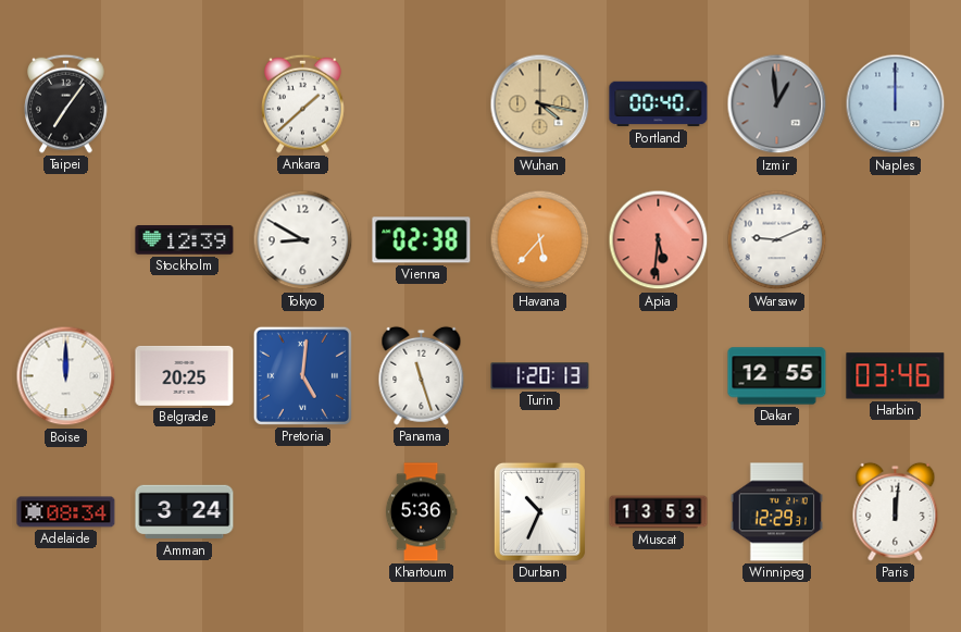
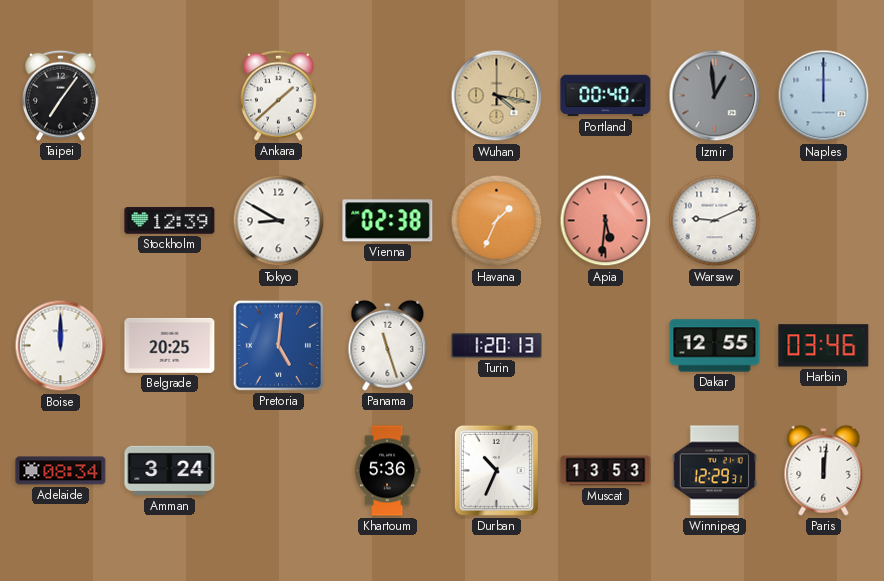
Havana: 5:37 -> 1:34 (497, 221)
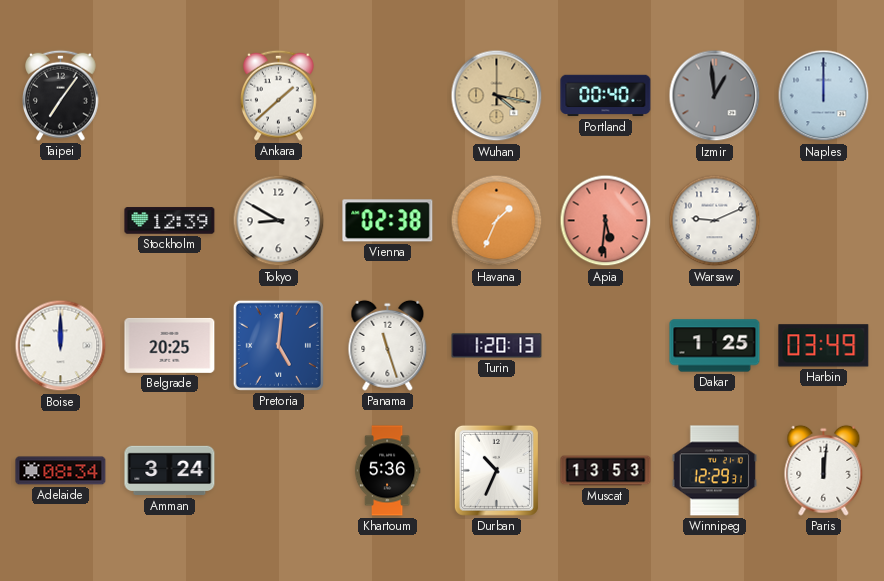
Dakar: 12:55 -> 1:25 (715, 346)
Harbin: 03:46 -> 03:49 (824, 346)
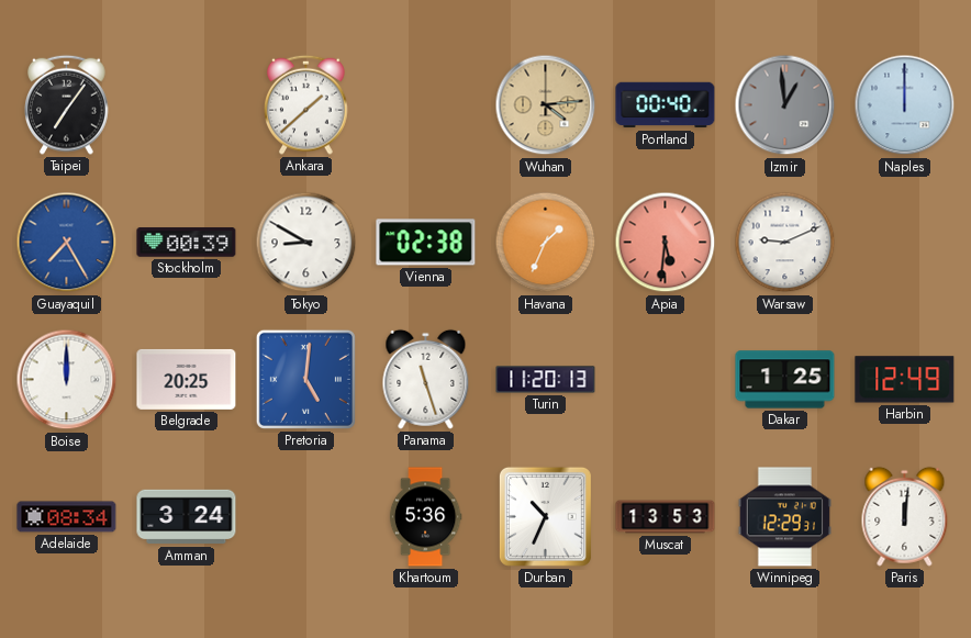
Wuhan: 4:17 -> 4:14 (546, 105)
Guayaquil: none -> 7:25 (67, 243)
Stockholm: 12:39 -> 00:39 (187, 243)
Turin: 1:20 -> 11:20 (546, 380)
Harbin: 03:49 -> 12:49 (905, 380)
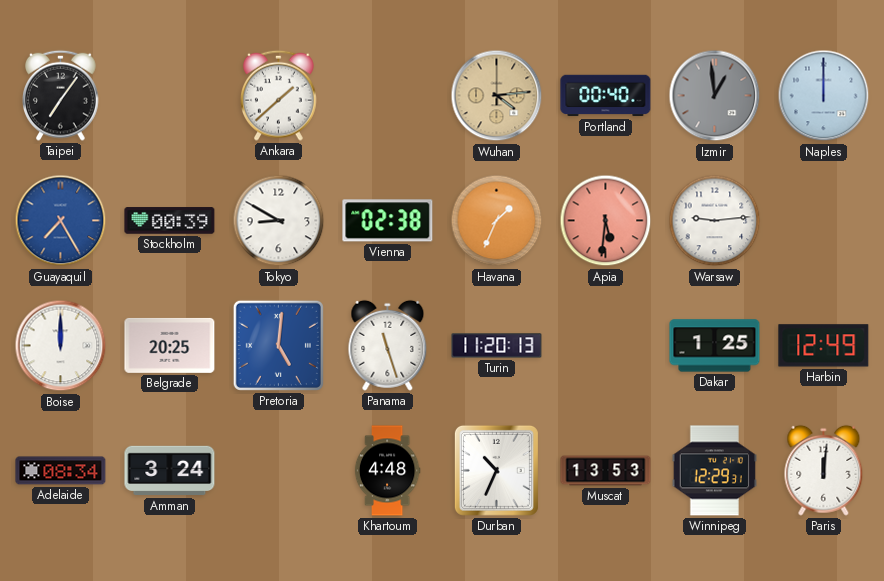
Warsaw: 9:11 -> 9:14 (715, 221)
Khartoum: 5:36 -> 4:48 (387, 471)
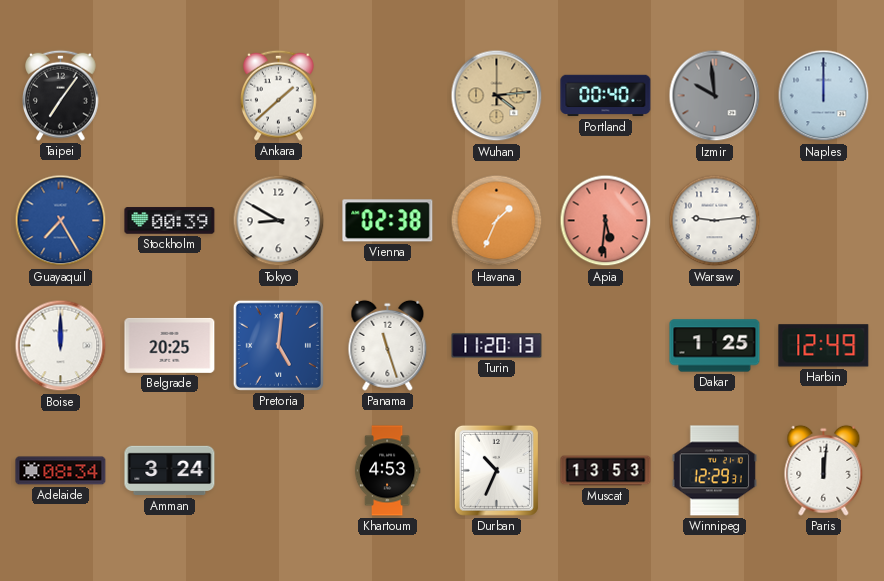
Izmir: 12:59 -> 9:59 (715, 96)
Khartoum: 4:48 -> 4:53 (387, 471)
